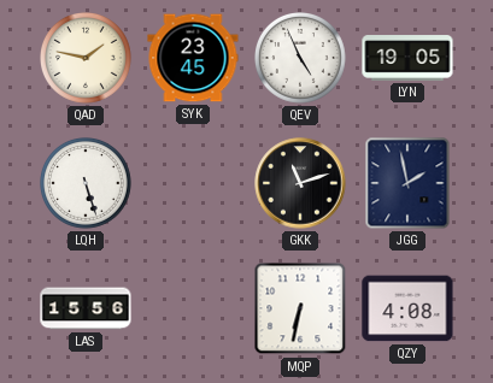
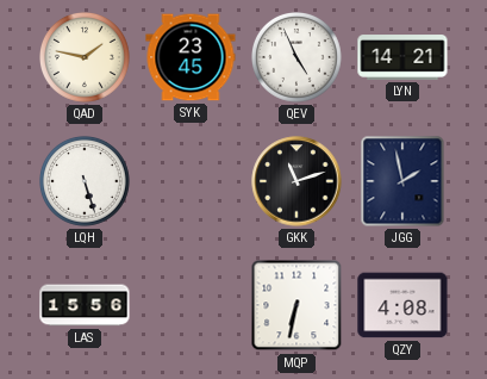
LYN: 19:05 -> 14:21 (402, 57)
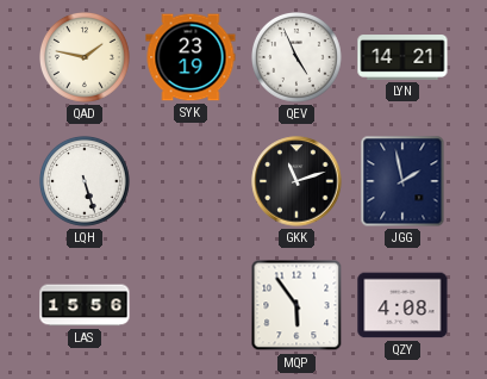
SYK: 23:45 -> 23:19 (191, 57)
MQP: 6:32 -> 5:54 (296, 305)
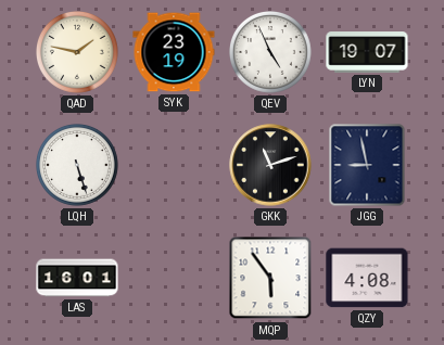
LYN: 14:21 -> 19:07 (367, 52)
JGG: 1:58 -> 8:58 (367, 165)
LAS: 15:56 -> 16:01 (77, 278)
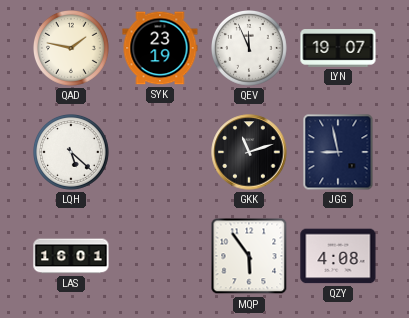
QEV: 4:56 -> 11:56 (250, 49)
LQH: 5:27 -> 5:22 (72, 153)
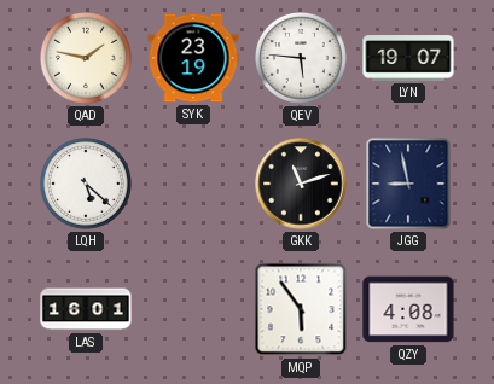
QEV: 11:56 -> 5:46 (302, 59)
